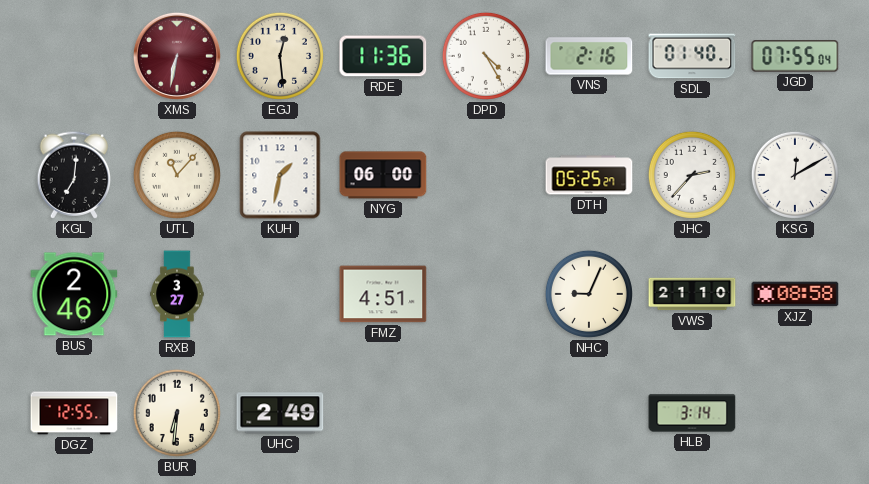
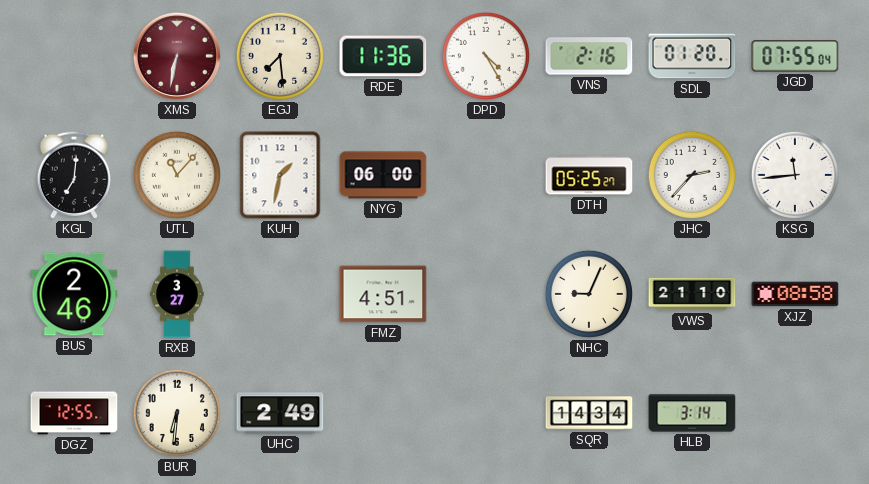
EGJ: 12:29 -> 7:29 (280, 56)
SDL: 01:40 -> 01:20 (692, 56)
KSG: 12:10 -> 11:44 (795, 175)
SQR: none -> 14:34 (589, 413)
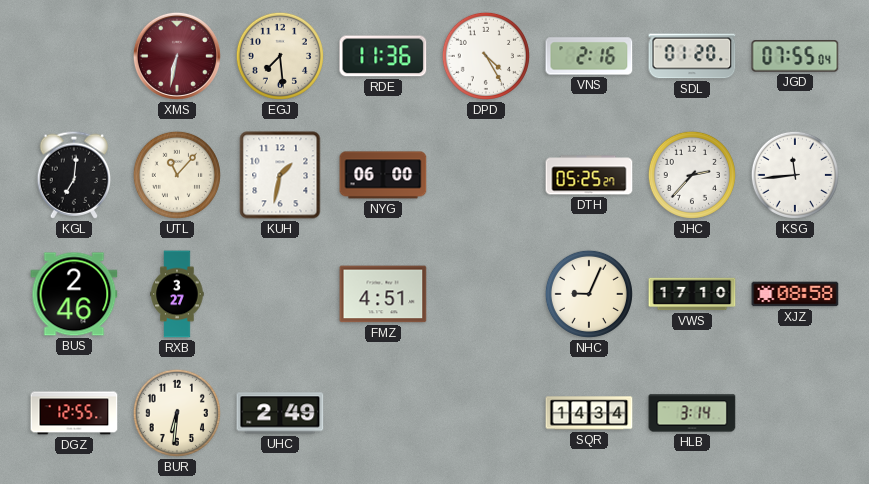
VWS: 21:10 -> 17:10 (692, 294)
